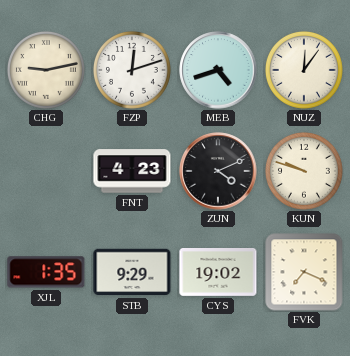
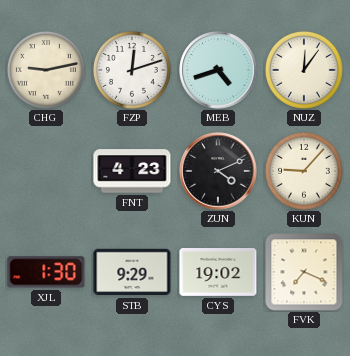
KUN: 9:48 -> 9:07 (304, 171)
XJL: 1:35 -> 1:30 (46, 272)
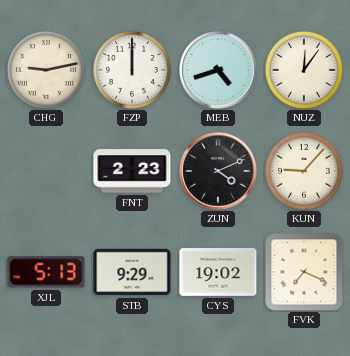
FZP: 12:12 -> 12:00 (132, 70)
FNT: 4:23 -> 2:23 (132, 171)
XJL: 1:30 -> 5:13 (46, 272)
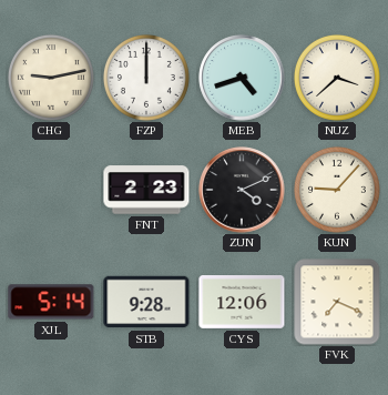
NUZ: 12:06 -> 3:38 (337, 78)
XJL: 5:13 -> 5:14 (51, 302)
STB: 9:29 -> 9:28 (146, 302)
CYS: 19:02 -> 12:06 (242, 303)
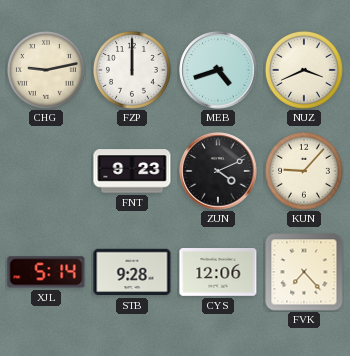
NUZ: 3:38 -> 3:41 (304, 70)
FNT: 2:23 -> 9:23 (132, 171)
FVK: 7:19 -> 7:23 (304, 272)
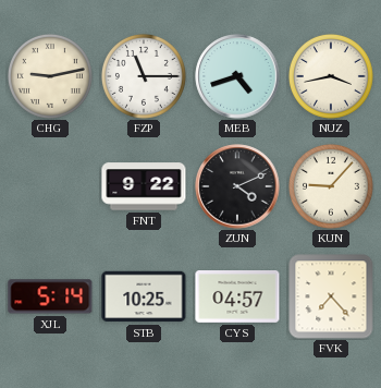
FZP: 12:00 -> 11:15 (144, 76)
NUZ: 3:41 -> 3:43 (331, 76)
FNT: 9:23 -> 9:22 (144, 186)
STB: 9:28 -> 10:25 (144, 296)
CYS: 12:06 -> 04:57 (237, 298)
